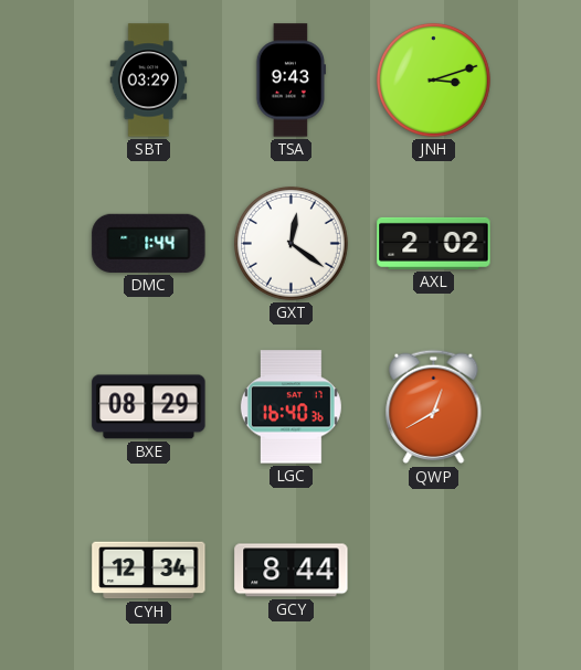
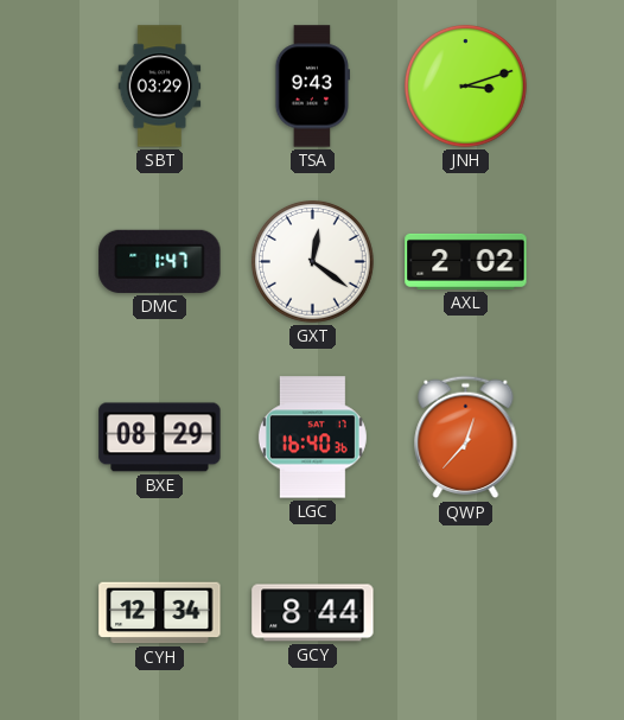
DMC: 1:44 -> 1:47 (160, 261)
QWP: 12:40 -> 12:37 (466, 438)
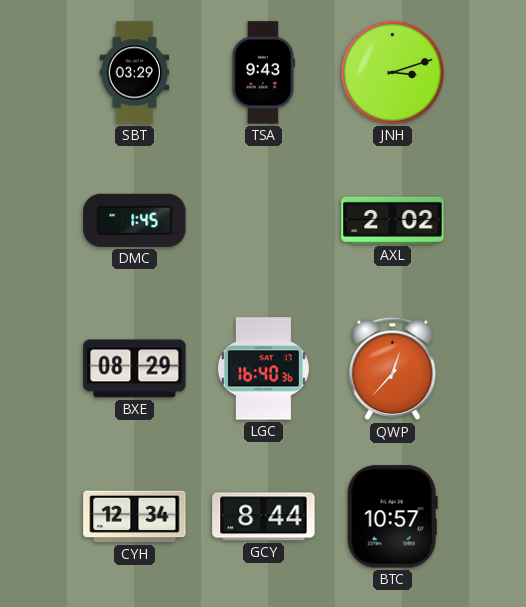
DMC: 1:47 -> 1:45 (135, 220)
GXT: 12:21 -> none (312, 261)
BTC: none -> 10:57 (392, 517)
